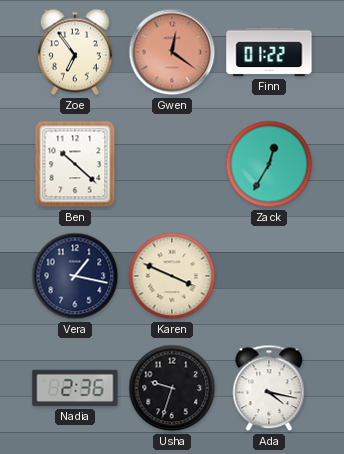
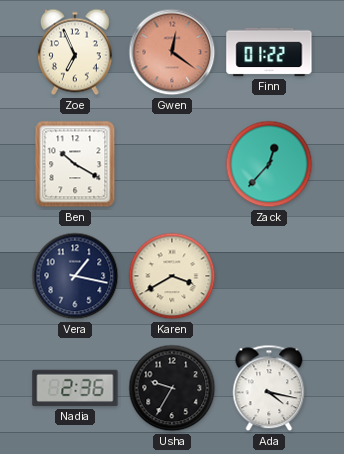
Zoe: 6:54 -> 6:56 (75, 52)
Ben: 10:22 -> 10:20 (75, 164)
Zack: 12:35 -> 12:37 (269, 164)
Karen: 3:49 -> 3:40 (172, 276)
Usha: 9:33 -> 9:35 (172, 388)
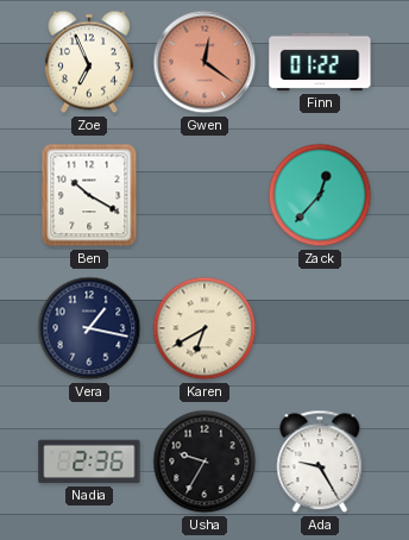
Karen: 3:40 -> 6:40 (204, 328)
Ada: 4:17 -> 9:25 (320, 461)
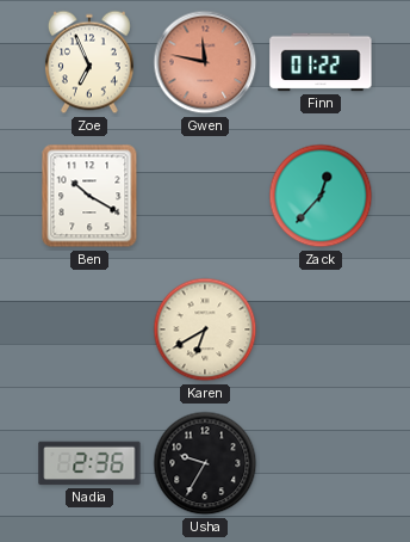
Gwen: 12:21 -> 11:47 (205, 62)
Vera: 1:17 -> none (89, 328)
Ada: 9:25 -> none (320, 461)
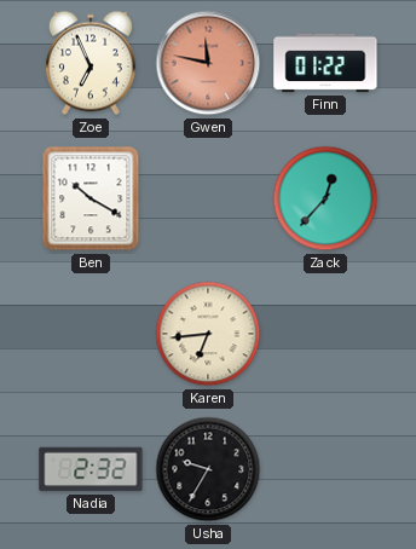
Karen: 6:40 -> 6:44 (208, 334)
Nadia: 2:36 -> 2:32 (91, 469)
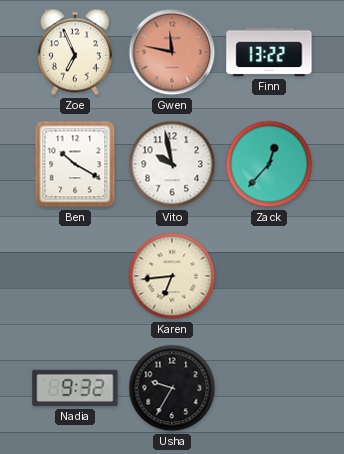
Finn: 01:22 -> 13:22 (269, 52)
Vito: none -> 9:58 (172, 164)
Nadia: 2:32 -> 9:32 (75, 388)
